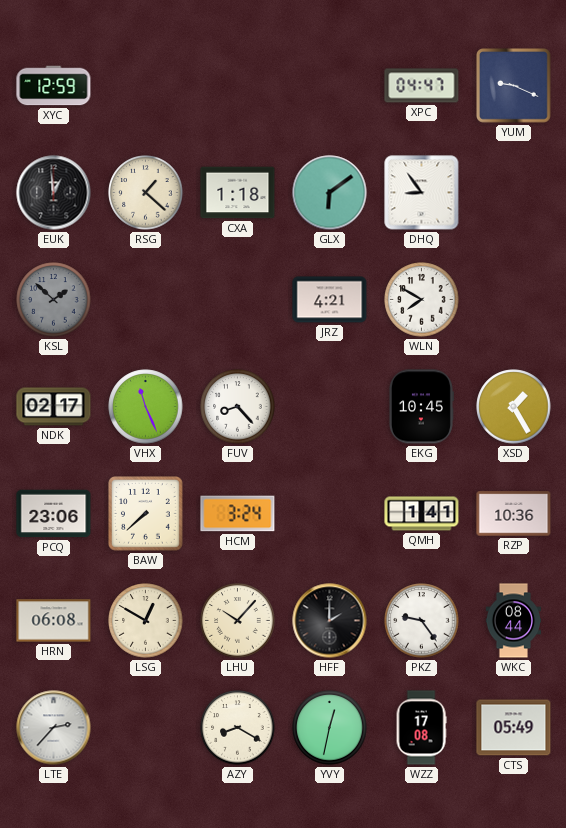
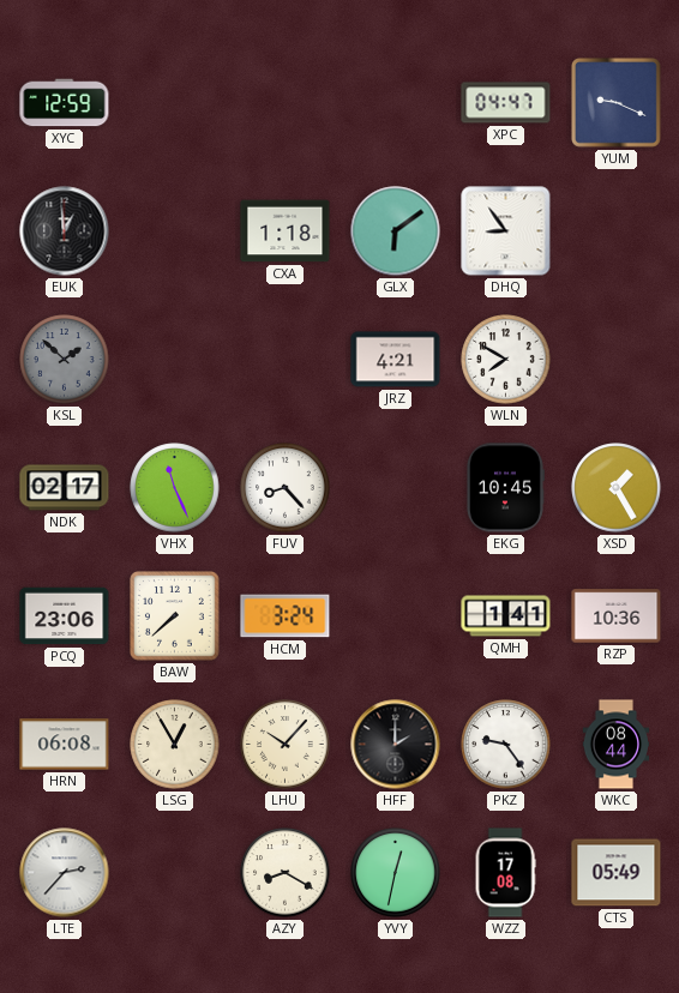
RSG: 1:22 -> none (146, 193)
LSG: 12:50 -> 12:55 (175, 745)
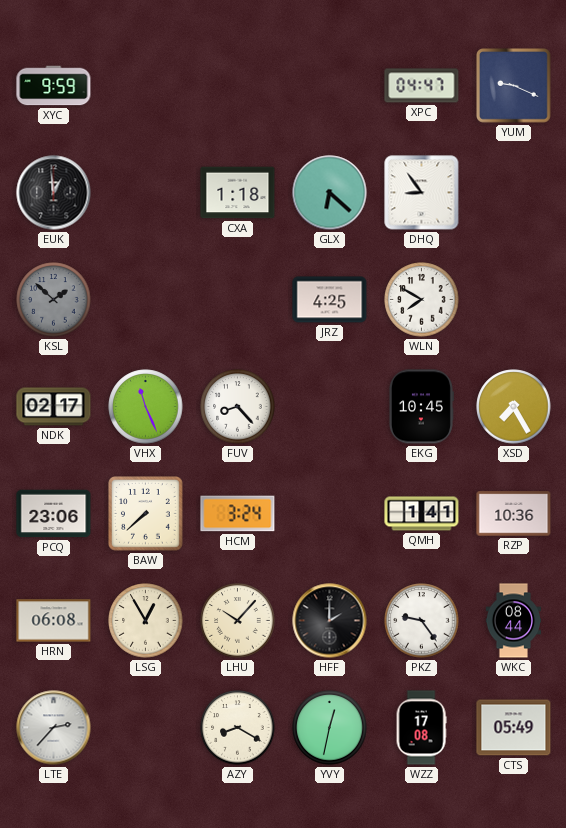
XYC: 12:59 -> 9:59 (54, 86)
GLX: 6:09 -> 6:22 (330, 193)
JRZ: 4:21 -> 4:25 (330, 300)
XSD: 1:25 -> 7:25 (514, 407)
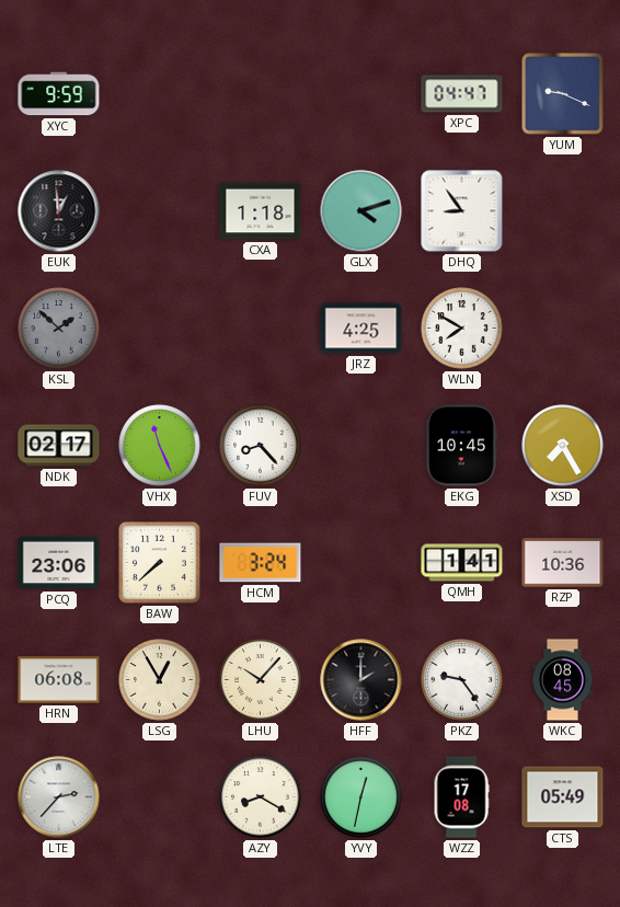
GLX: 6:22 -> 4:12 (361, 211)
WKC: 08:44 -> 08:45 (563, 680)
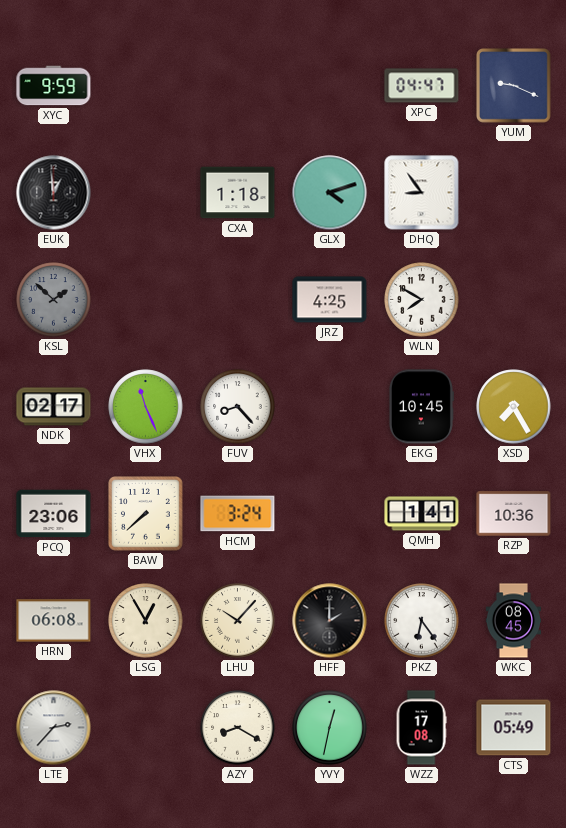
PKZ: 9:24 -> 6:24 (422, 621)
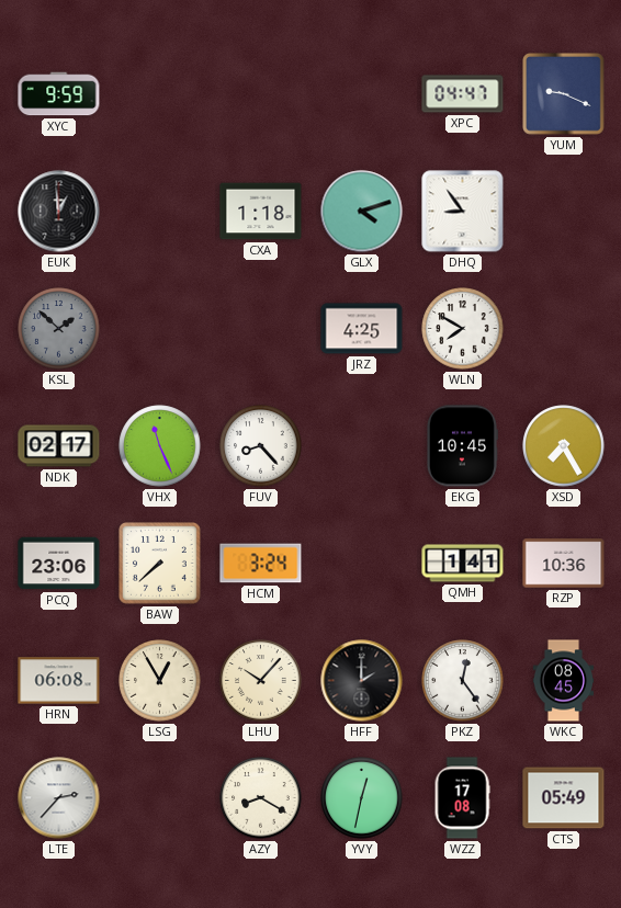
PKZ: 6:24 -> 12:24 (463, 681)
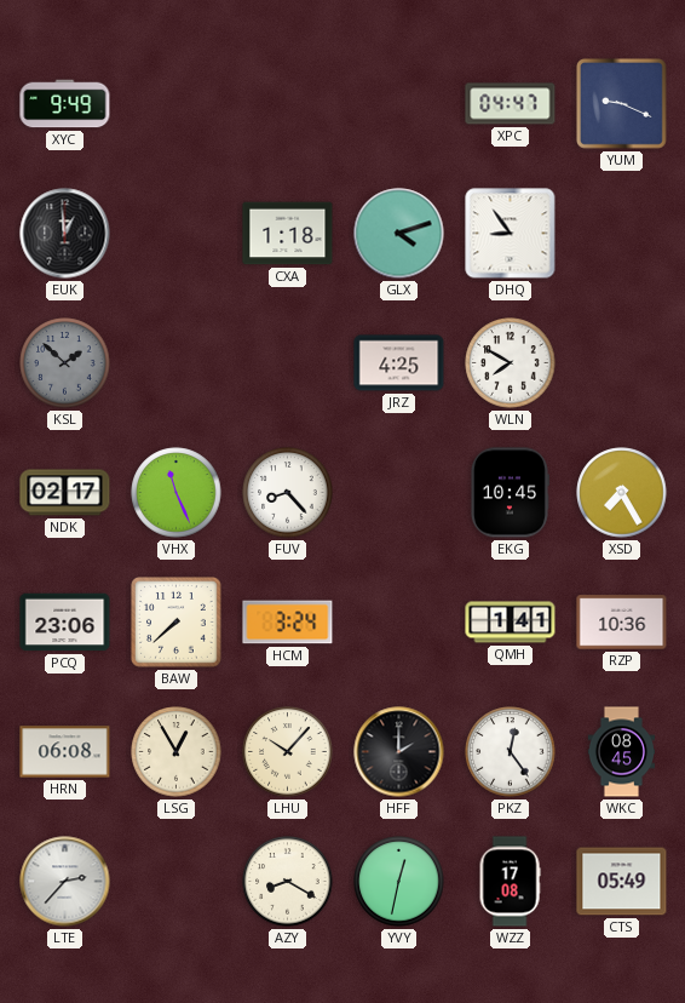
XYC: 9:59 -> 9:49 (65, 104)
